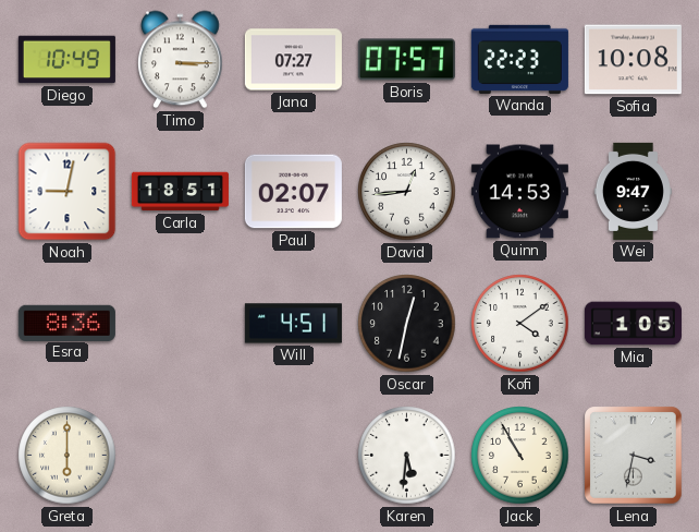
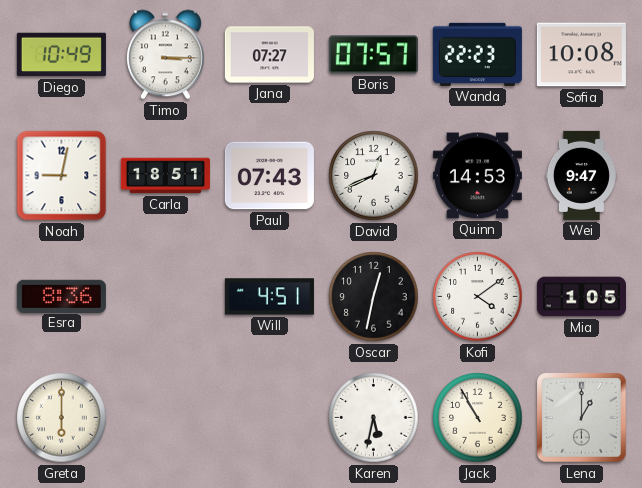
Paul: 02:07 -> 07:43 (269, 176)
David: 12:44 -> 12:41 (374, 176)
Karen: 5:31 -> 5:32 (374, 418)
Lena: 3:32 -> 1:00 (582, 418)
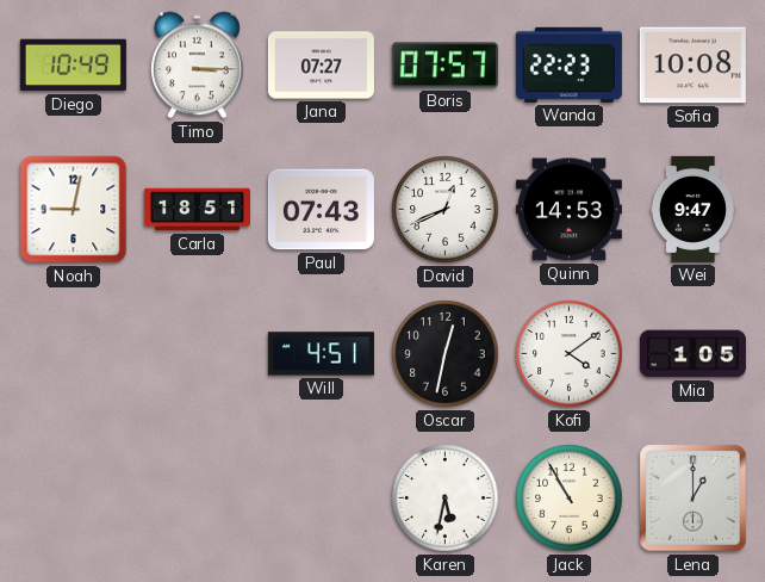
Esra: 8:36 -> none (61, 296)
Greta: 6:00 -> none (62, 418)
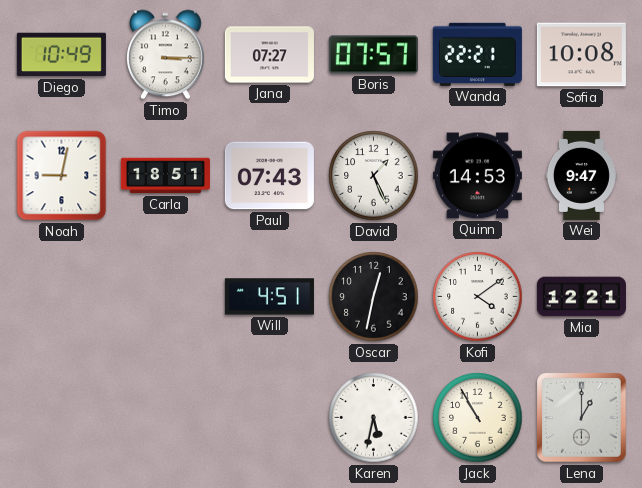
Wanda: 22:23 -> 22:21 (477, 54)
David: 12:41 -> 1:26 (374, 176)
Mia: 1:05 -> 12:21 (581, 297)
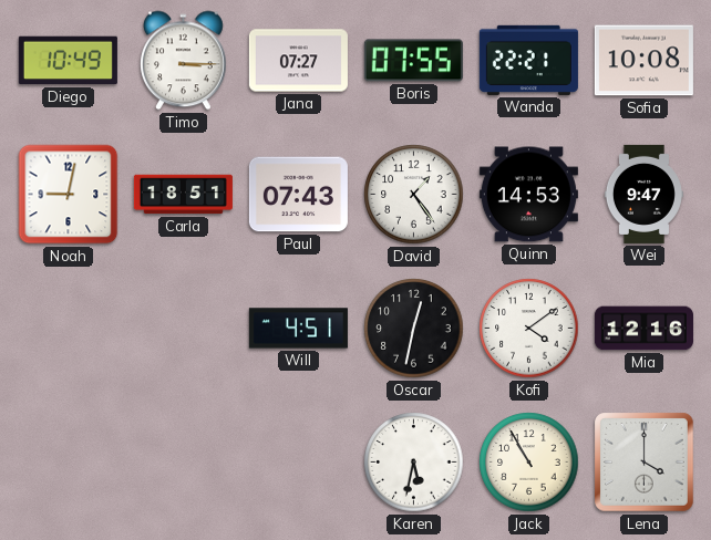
Boris: 07:57 -> 07:55 (413, 61)
David: 1:26 -> 1:24 (414, 195)
Mia: 12:21 -> 12:16 (643, 329)
Lena: 1:00 -> 4:00 (645, 463)
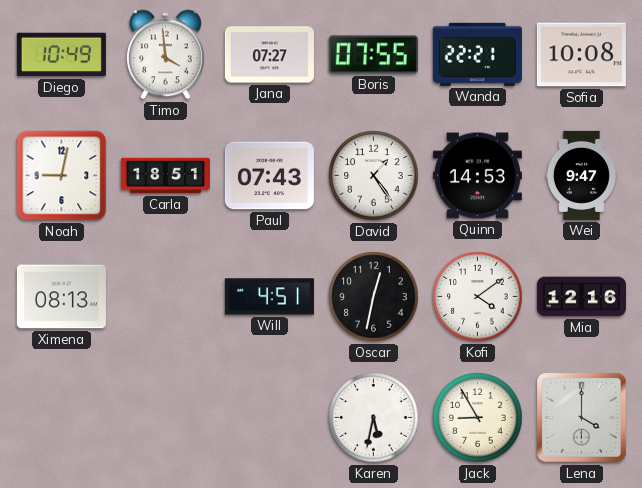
Timo: 3:15 -> 3:59 (166, 55)
Ximena: none -> 08:13 (61, 297)
Jack: 10:55 -> 8:55 (478, 418)
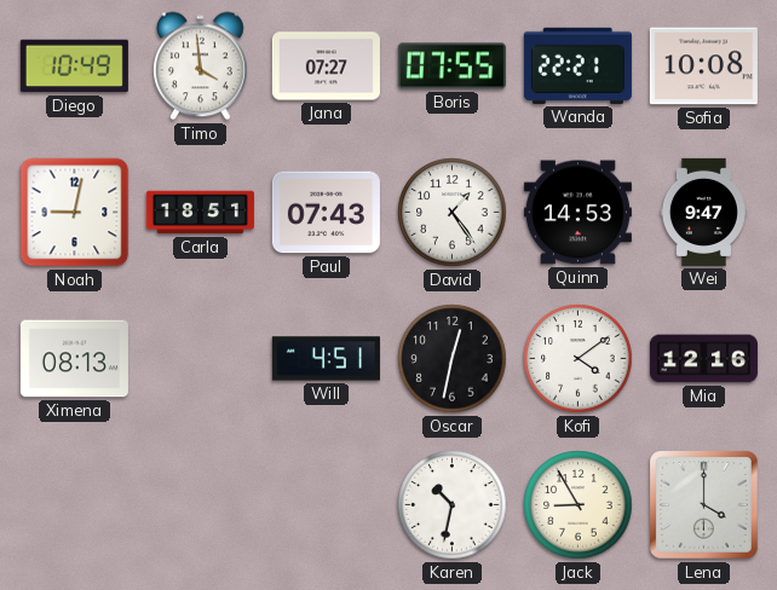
Karen: 5:32 -> 10:32 (453, 505)
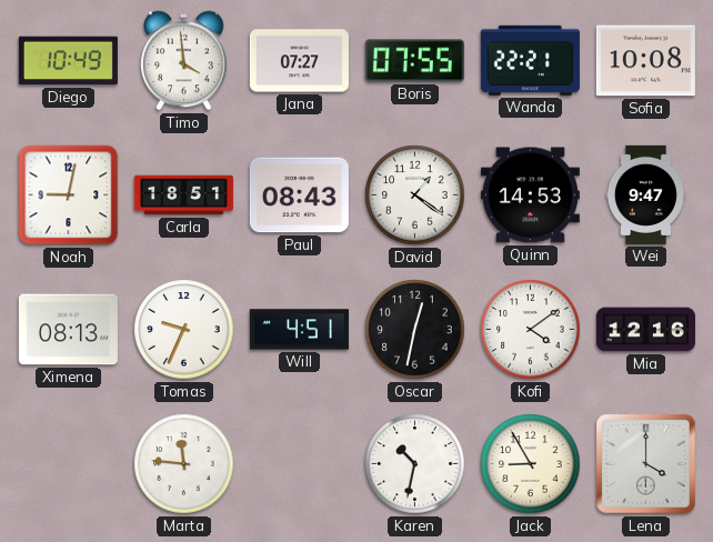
Paul: 07:43 -> 08:43 (299, 195)
David: 1:24 -> 1:21 (415, 195)
Tomas: none -> 9:34 (184, 330)
Marta: none -> 11:46 (184, 464)
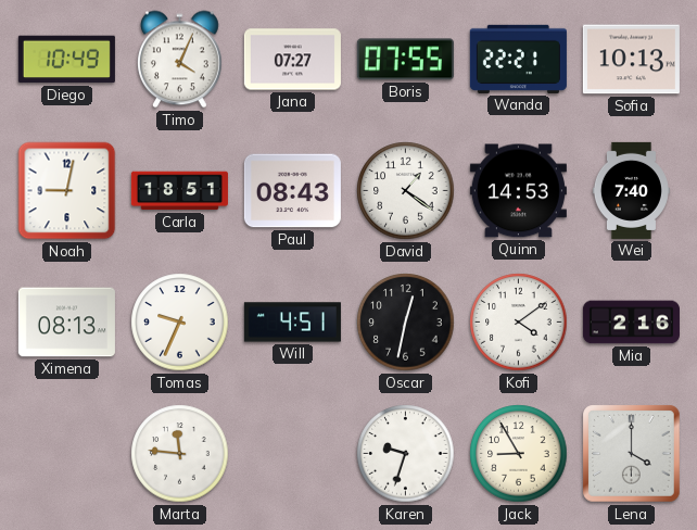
Timo: 3:59 -> 4:04 (180, 60)
Sofia: 10:08 -> 10:13 (631, 60)
Wei: 9:47 -> 7:40 (631, 190)
Mia: 12:16 -> 2:16 (631, 323)
Karen: 10:32 -> 9:33 (406, 454)
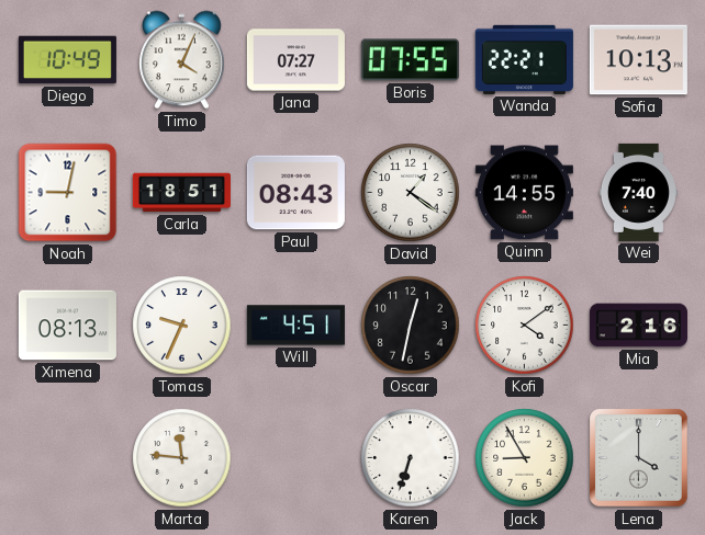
Quinn: 14:53 -> 14:55 (524, 193)
Karen: 9:33 -> 6:33 (411, 458)
